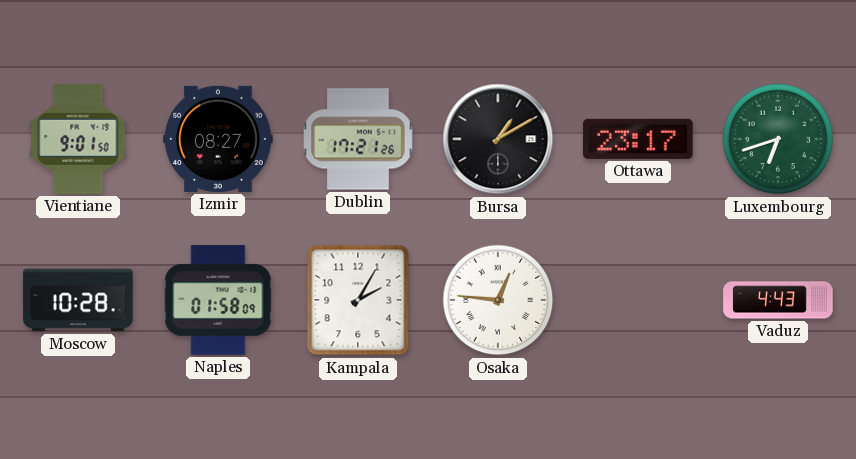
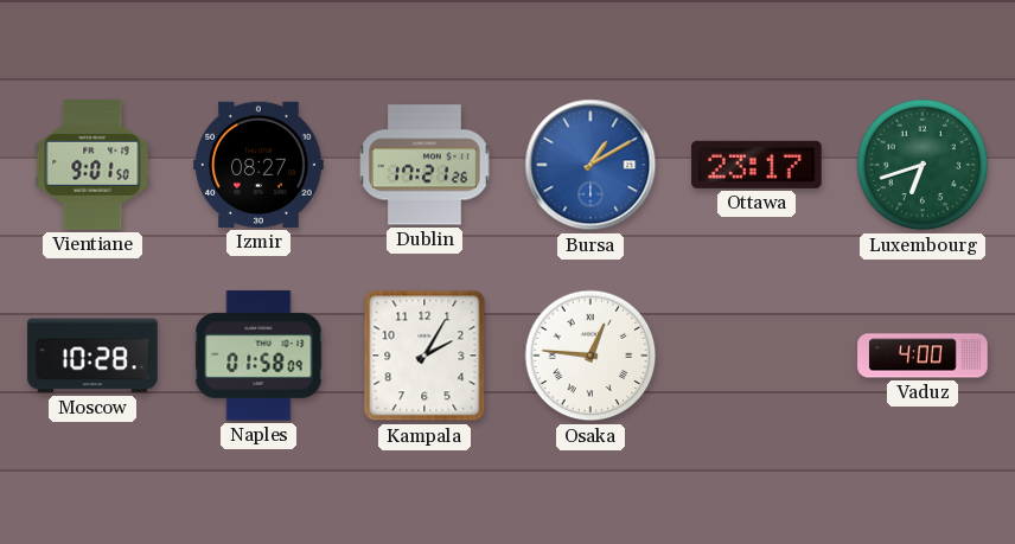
Bursa dial: black -> blue (591, 165)
Vaduz: 4:43 -> 4:00 (923, 356)
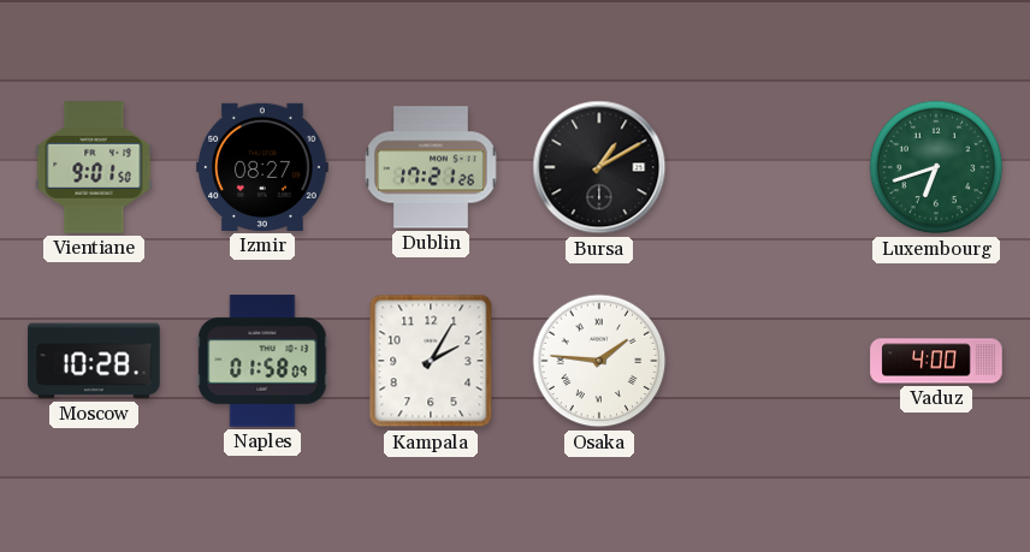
Bursa dial: blue -> black (599, 167)
Ottawa: 23:17 -> none (757, 165)
Osaka: 12:46 -> 1:46 (599, 361)
